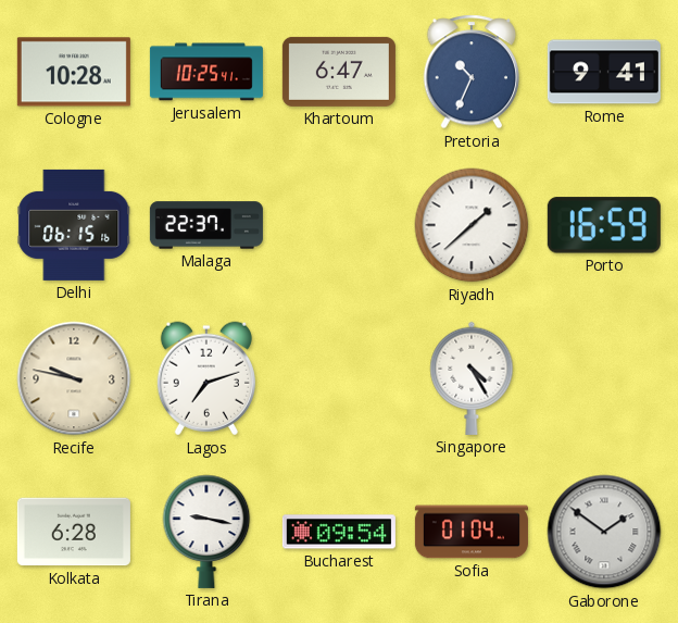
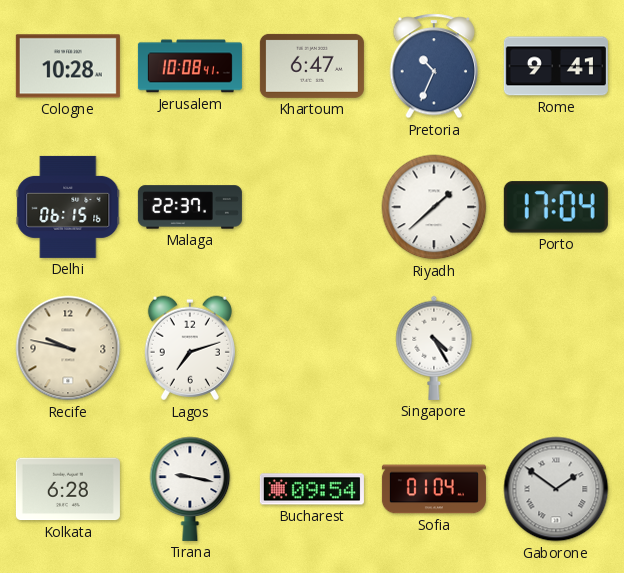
Jerusalem: 10:25 -> 10:08 (190, 66)
Porto: 16:59 -> 17:04 (556, 207)
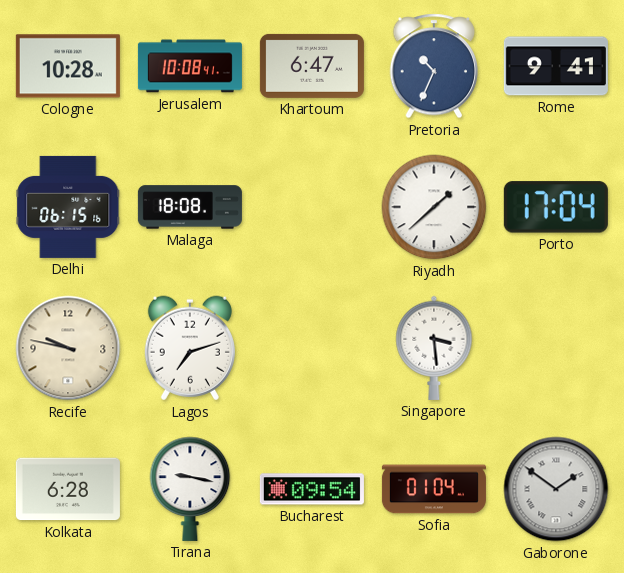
Malaga: 22:37 -> 18:08 (190, 207)
Singapore: 4:25 -> 3:29 (434, 348)
